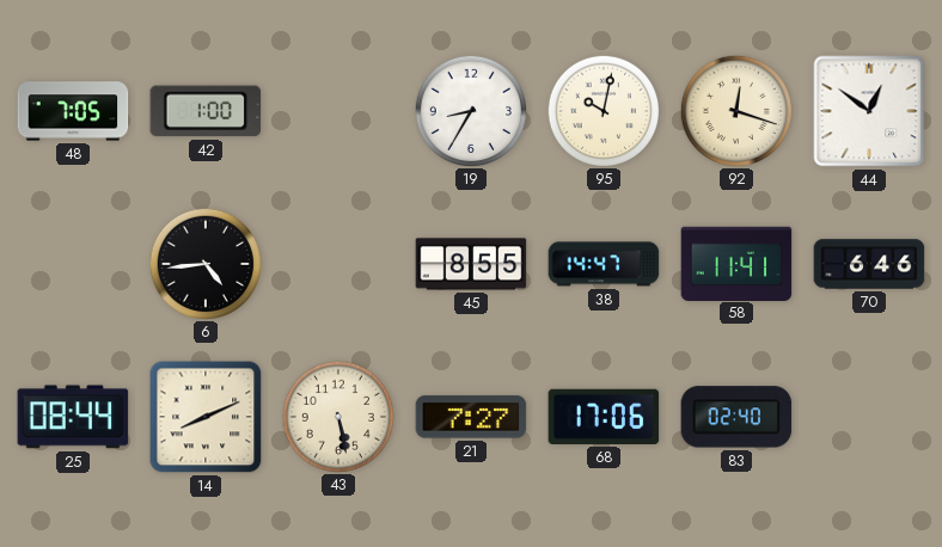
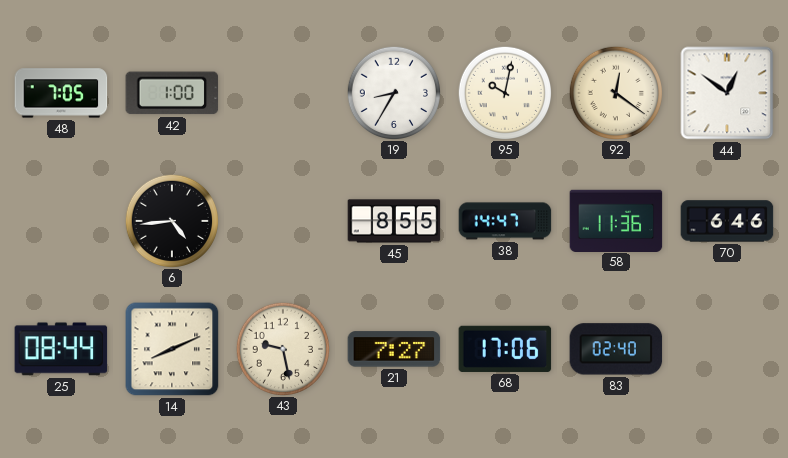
92: 12:18 -> 12:21 (615, 92)
58: 11:41 -> 11:36 (616, 220)
43: 5:28 -> 9:28 (282, 348)
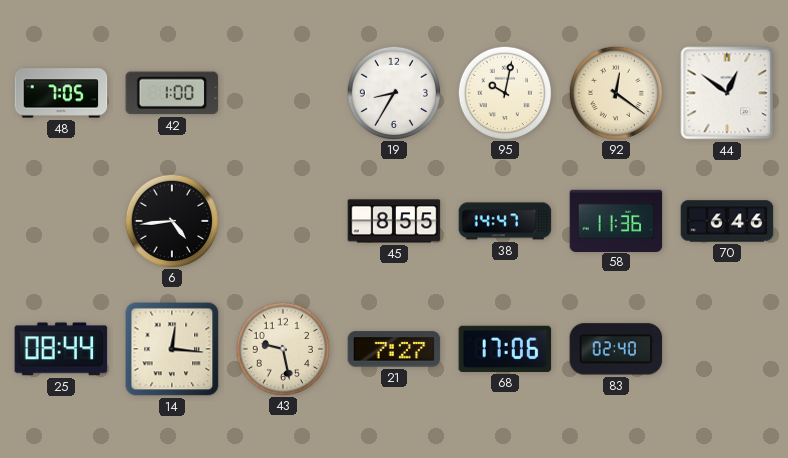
14: 8:11 -> 12:16 (172, 349)
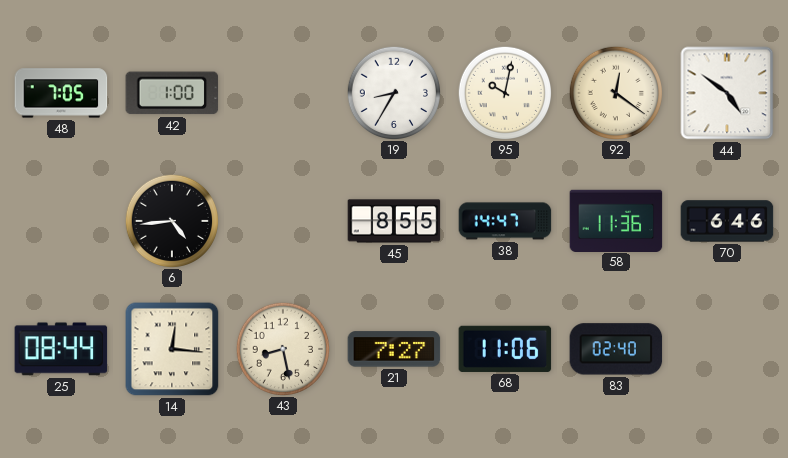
44: 12:51 -> 4:51 (727, 93)
43: 9:28 -> 8:28 (282, 348)
68: 17:06 -> 11:06 (505, 349)
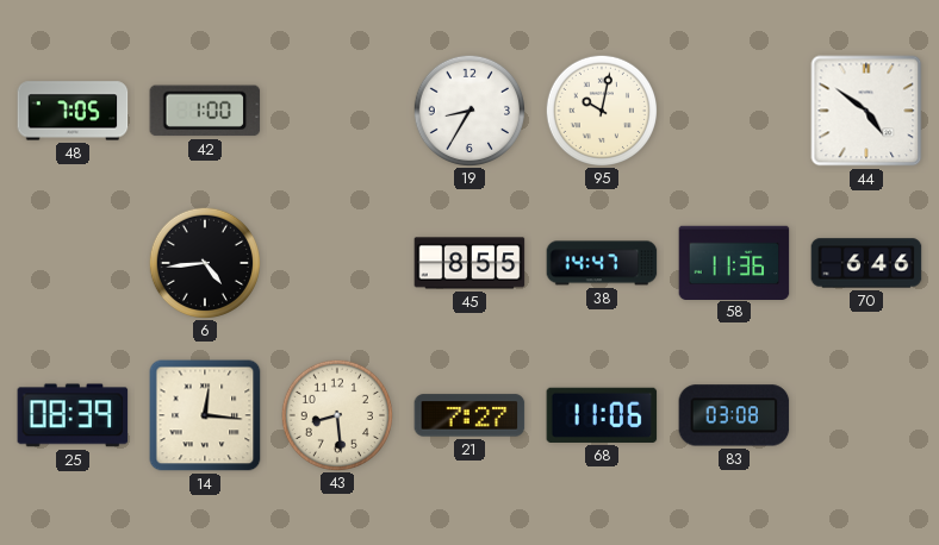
92: 12:21 -> none (615, 92)
25: 08:44 -> 08:39 (73, 415)
43: 8:28 -> 8:29 (336, 414)
83: 02:40 -> 03:08 (734, 415)
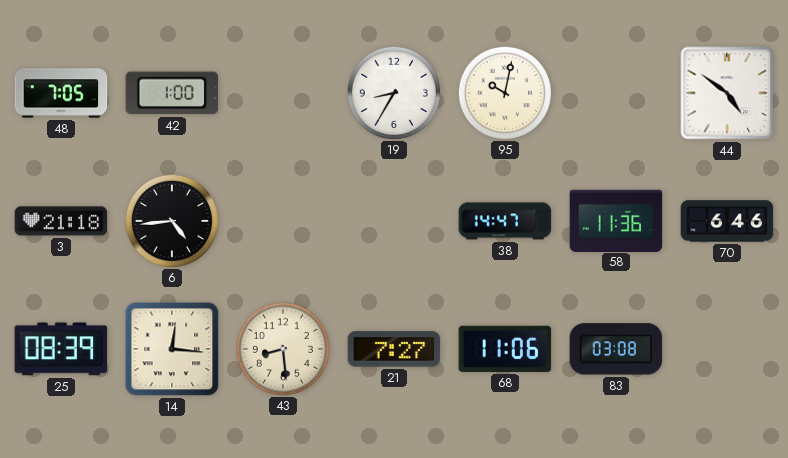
3: none -> 21:18 (61, 221)
45: 8:55 -> none (470, 263)
